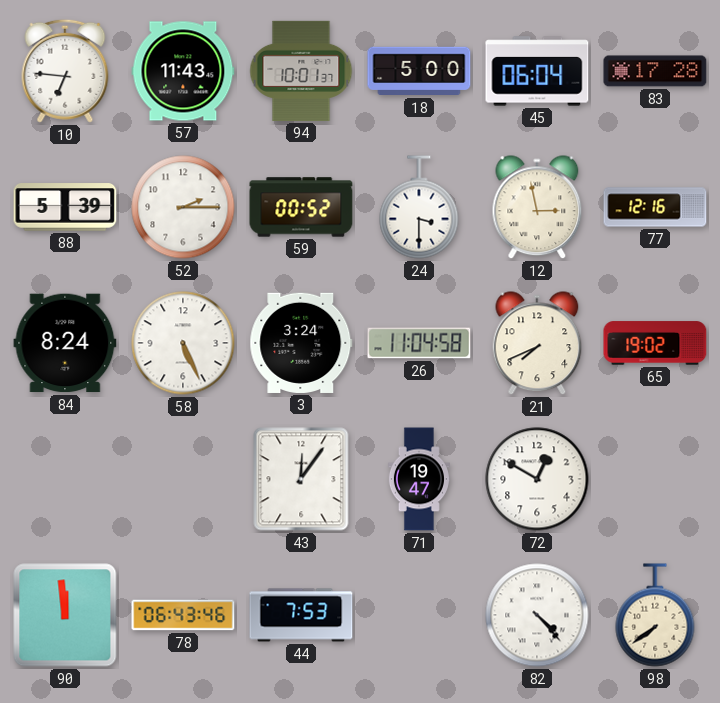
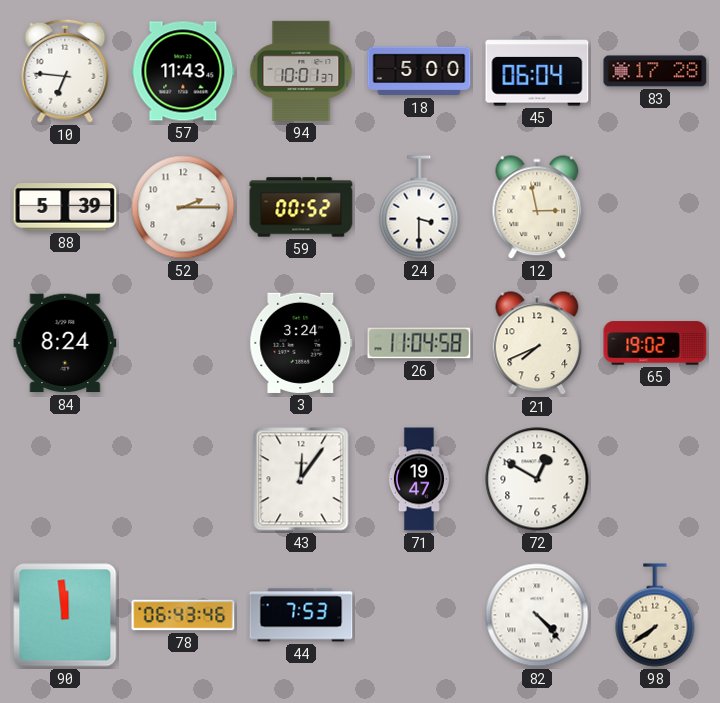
77: 12:16 -> none (655, 207)
58: 5:26 -> none (183, 343)
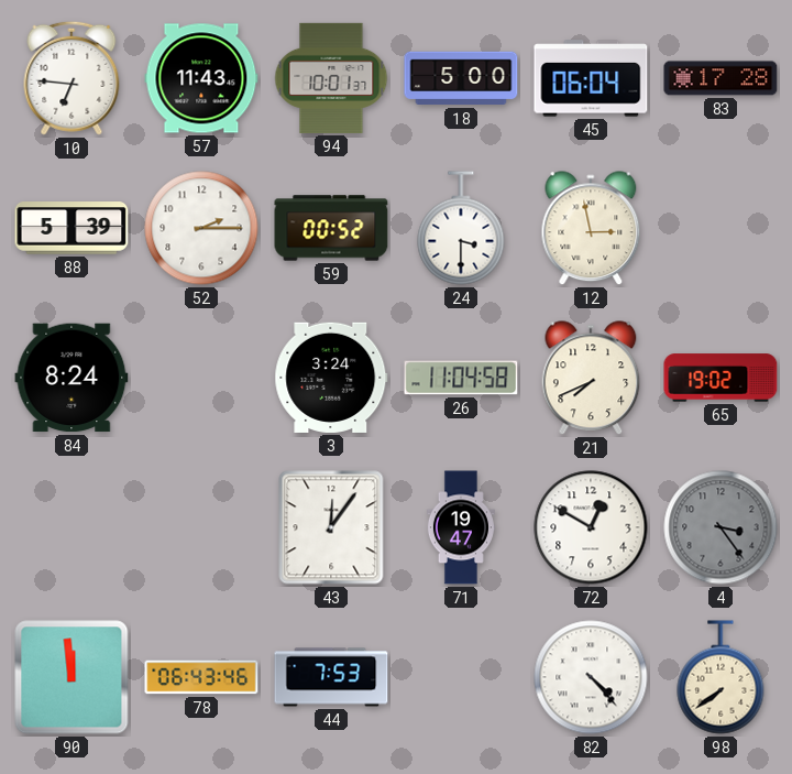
4: none -> 3:24 (721, 527)
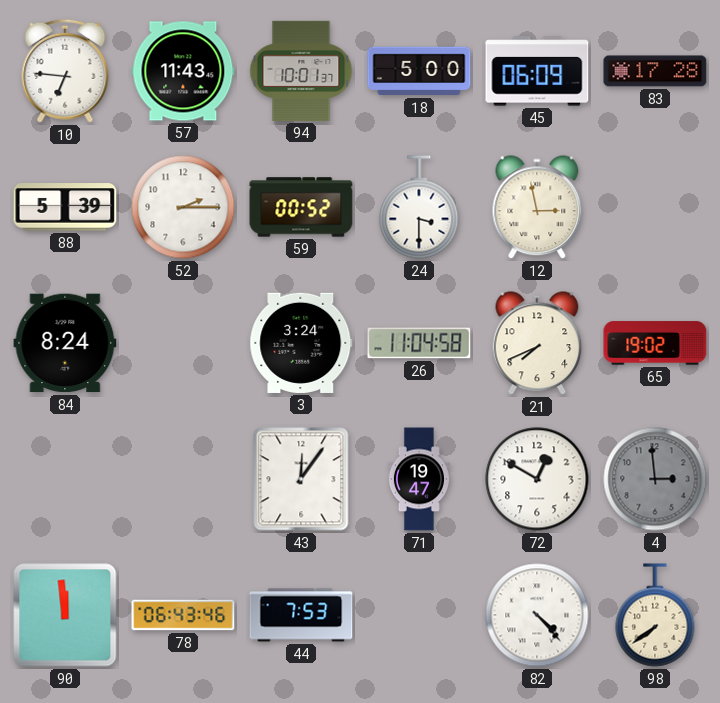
45: 06:04 -> 06:09 (537, 71)
4: 3:24 -> 2:59 (655, 479)
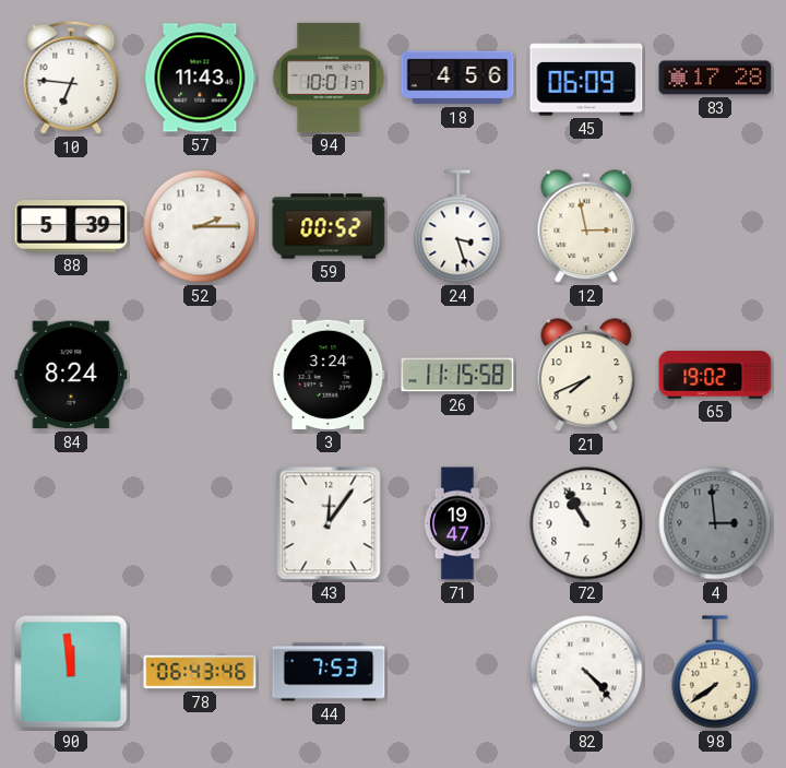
18: 5:00 -> 4:56 (457, 78)
24: 3:30 -> 3:27 (457, 226)
26: 11:04 -> 11:15 (457, 375)
72: 12:50 -> 10:55 (586, 523)
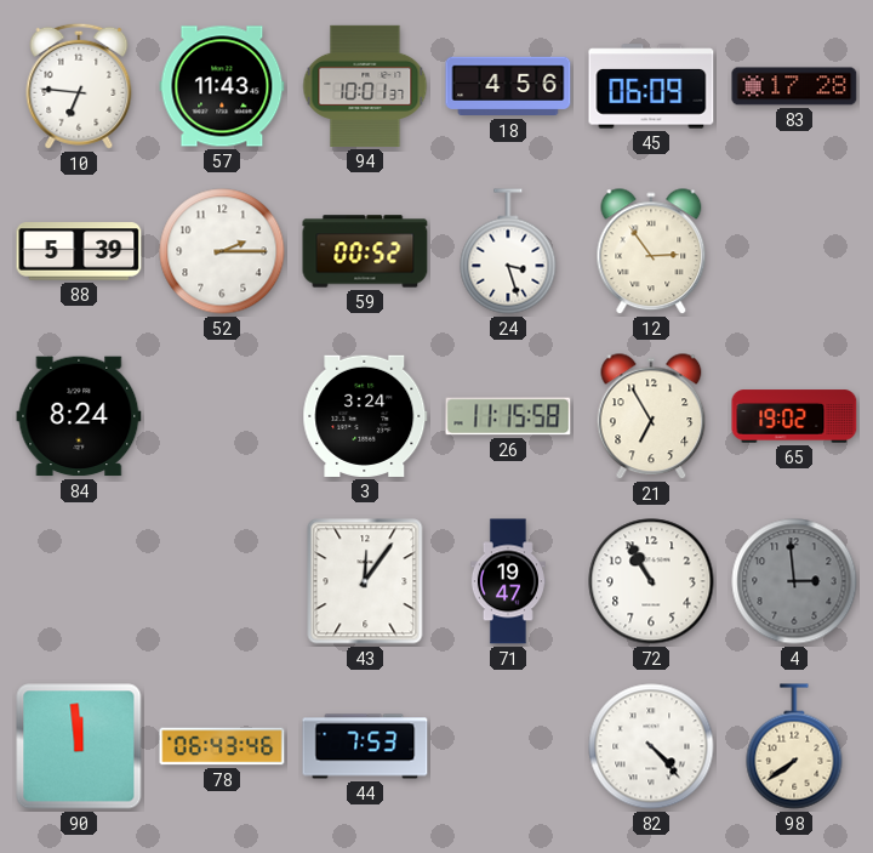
12: 2:58 -> 2:54 (651, 252)
21: 7:41 -> 6:55 (651, 417)
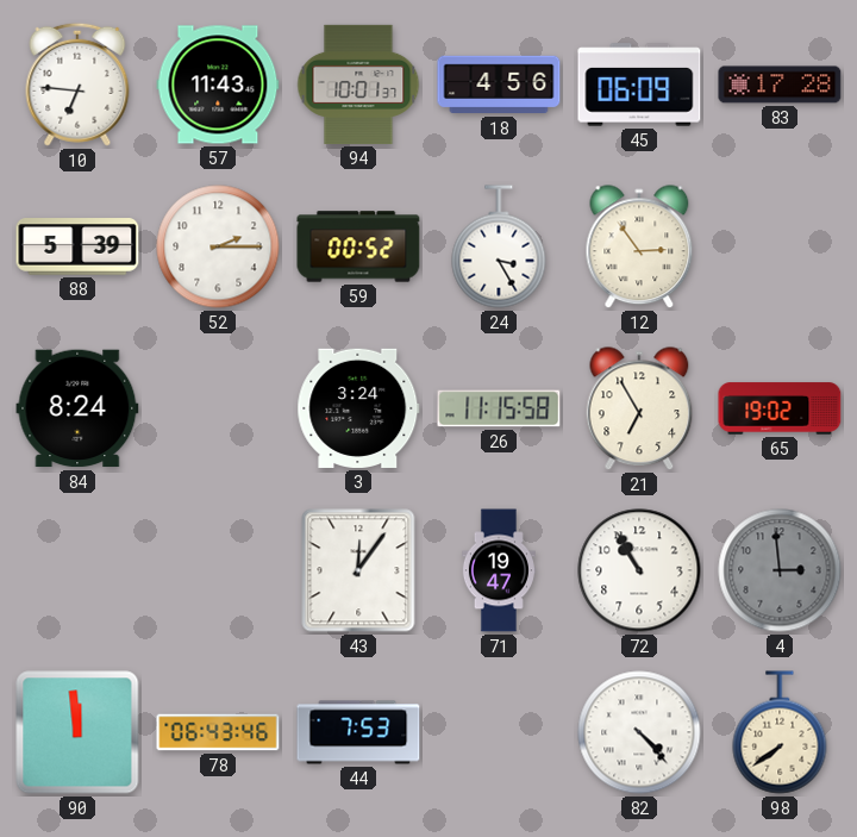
24: 3:27 -> 3:25 (499, 246)
